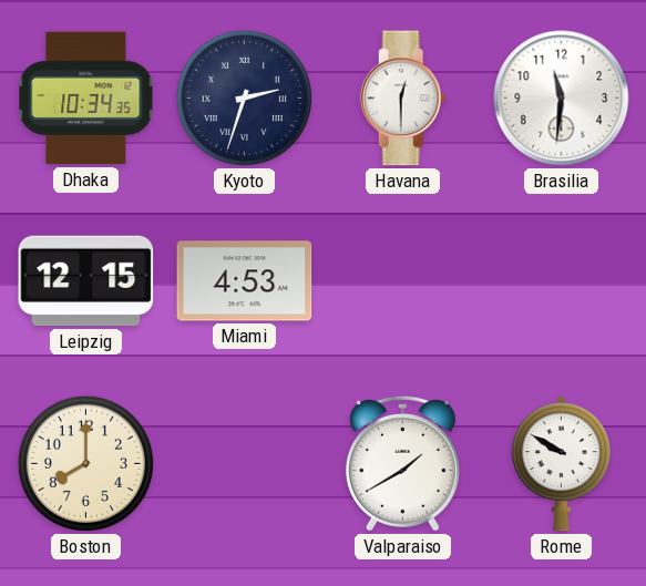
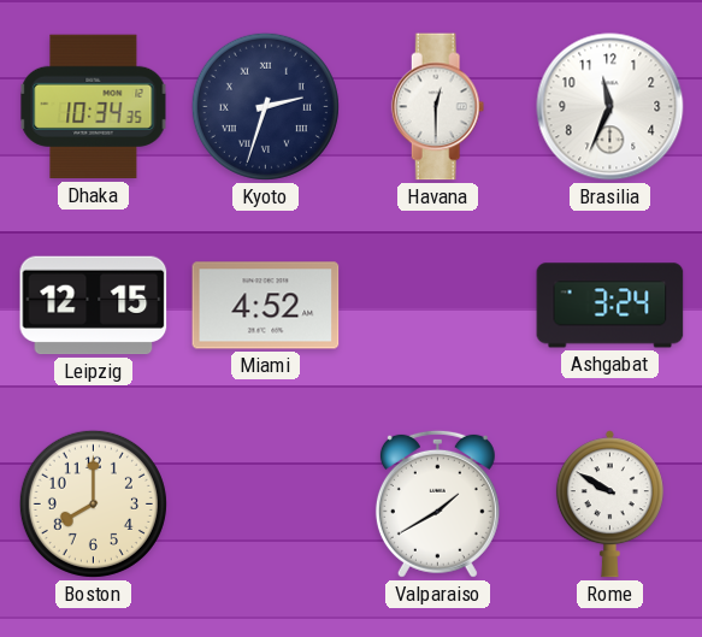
Brasilia: 11:31 -> 11:34 (610, 107)
Miami: 4:53 -> 4:52 (266, 306)
Ashgabat: none -> 3:24 (610, 306)
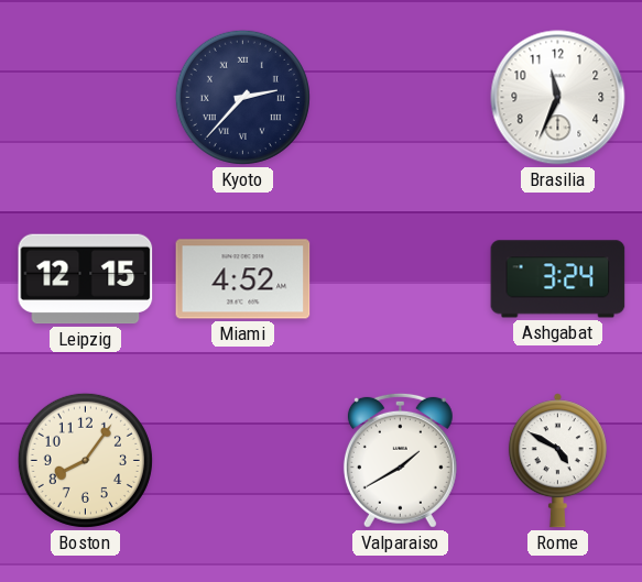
Dhaka: 10:34 -> none (94, 107)
Kyoto: 2:33 -> 2:37 (242, 97)
Havana: 12:30 -> none (438, 107)
Boston: 8:00 -> 8:06 (85, 460)
Rome: 9:50 -> 4:50 (557, 461)
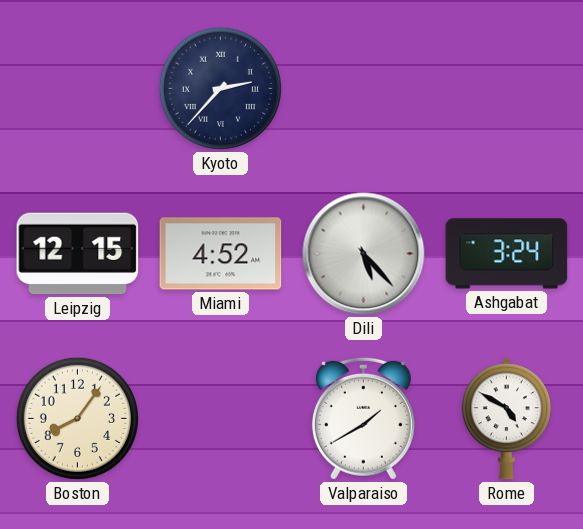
Brasilia: 11:34 -> none (558, 98)
Dili: none -> 5:23 (364, 254)
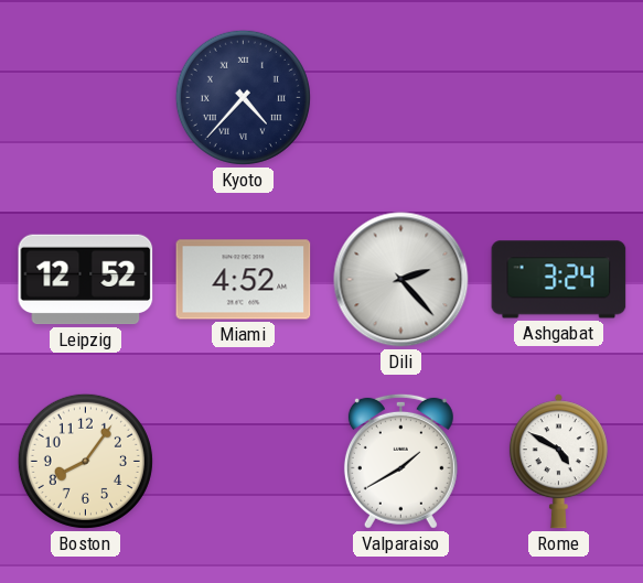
Kyoto: 2:37 -> 4:37 (243, 97)
Leipzig: 12:15 -> 12:52 (86, 280)
Dili: 5:23 -> 2:23 (401, 280)
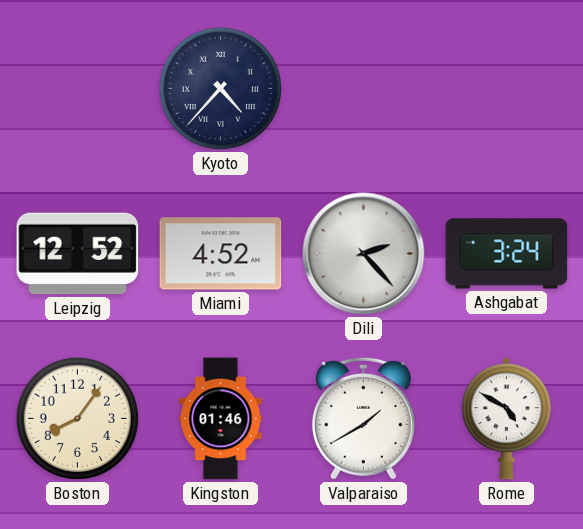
Kingston: none -> 01:46 (221, 419)
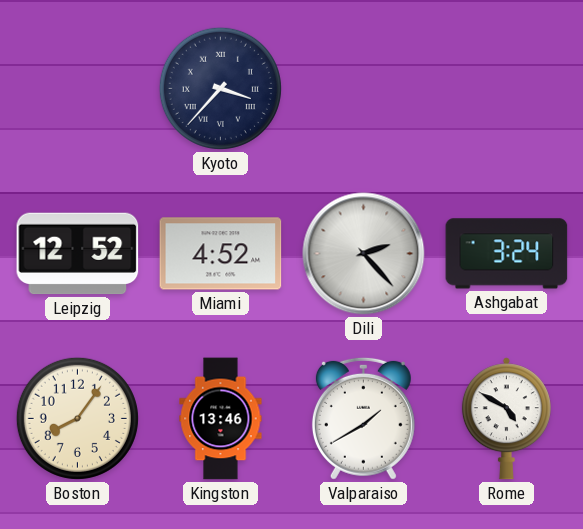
Kyoto: 4:37 -> 3:37 (220, 88)
Kingston: 01:46 -> 13:46 (221, 419)
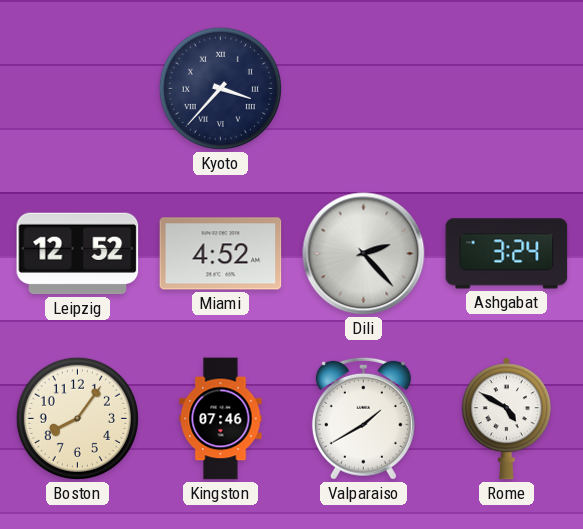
Kingston: 13:46 -> 07:46 (221, 419)
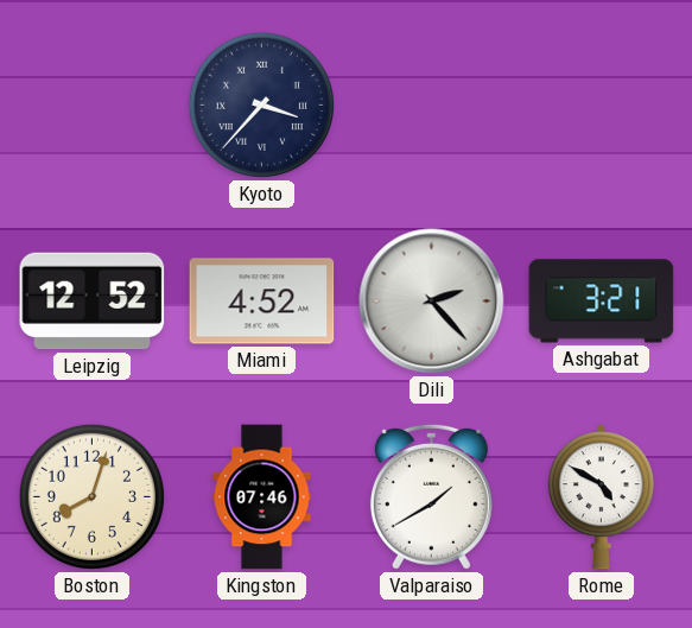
Ashgabat: 3:24 -> 3:21 (602, 302)
Boston: 8:06 -> 8:03 (91, 496)
